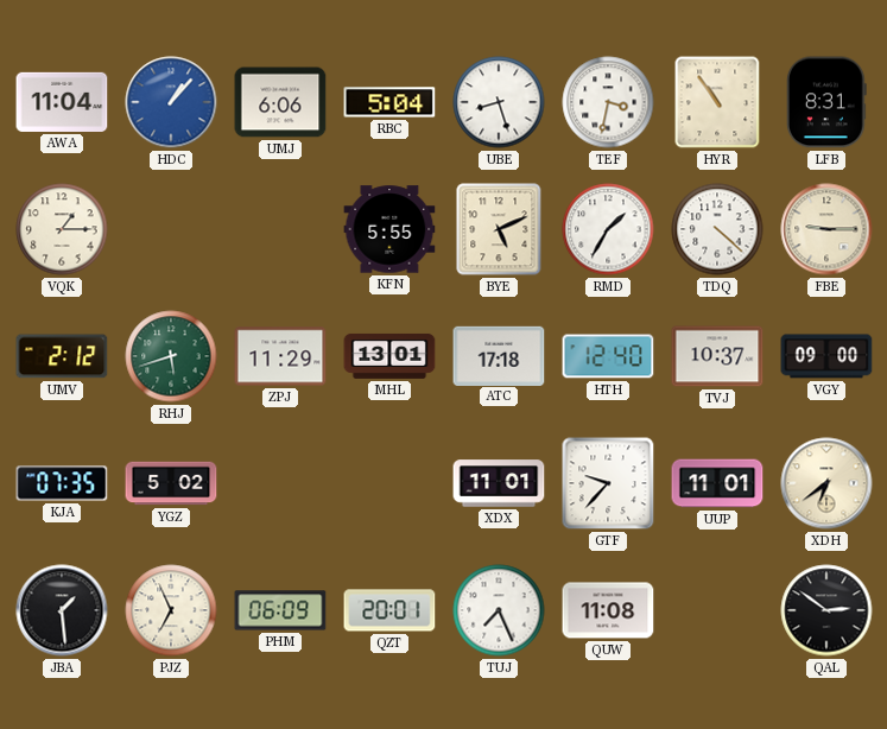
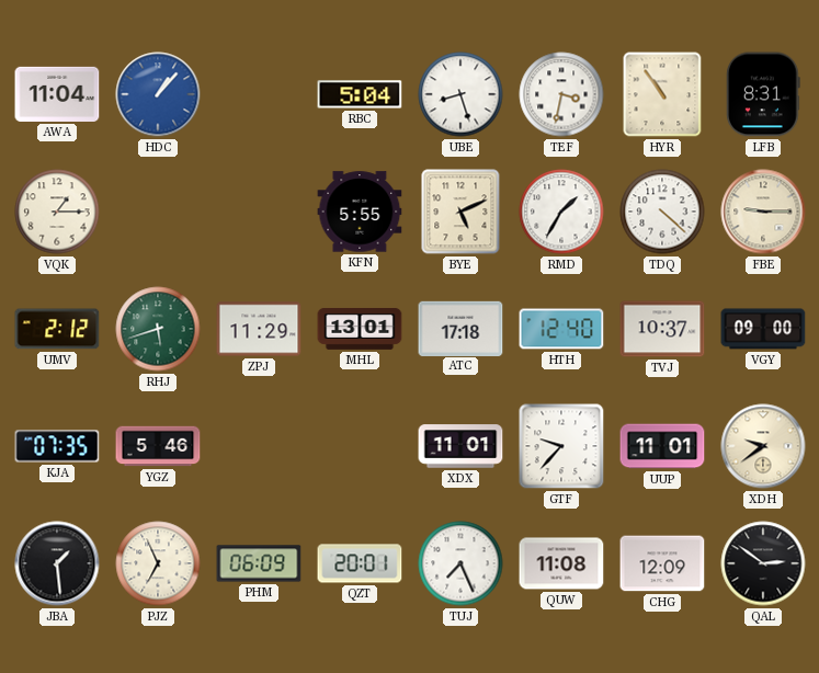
UMJ: 6:06 -> none (280, 102)
YGZ: 5:02 -> 5:46 (158, 446)
XDH: 6:39 -> 9:39 (763, 446)
CHG: none -> 12:09 (662, 563)
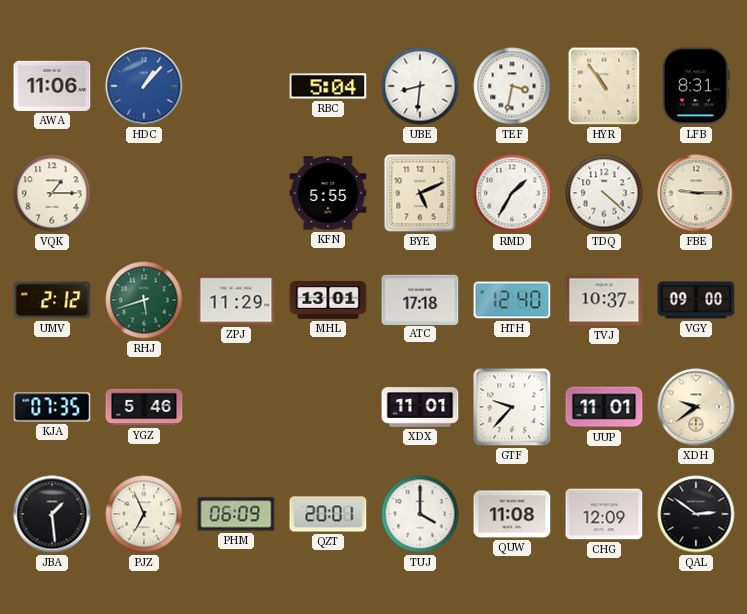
AWA: 11:04 -> 11:06 (52, 86)
UBE: 8:27 -> 8:31 (420, 86)
TUJ: 7:26 -> 4:00 (420, 514)
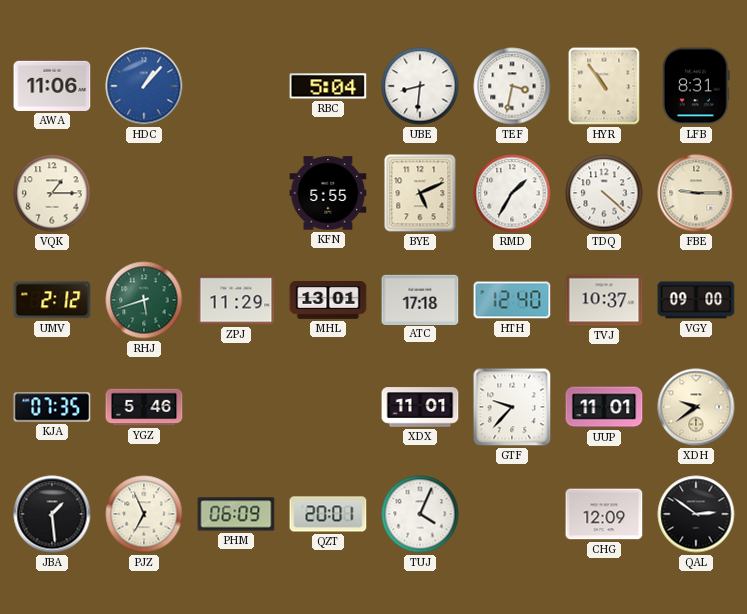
TUJ: 4:00 -> 4:04 (420, 514)
QUW: 11:08 -> none (512, 514)
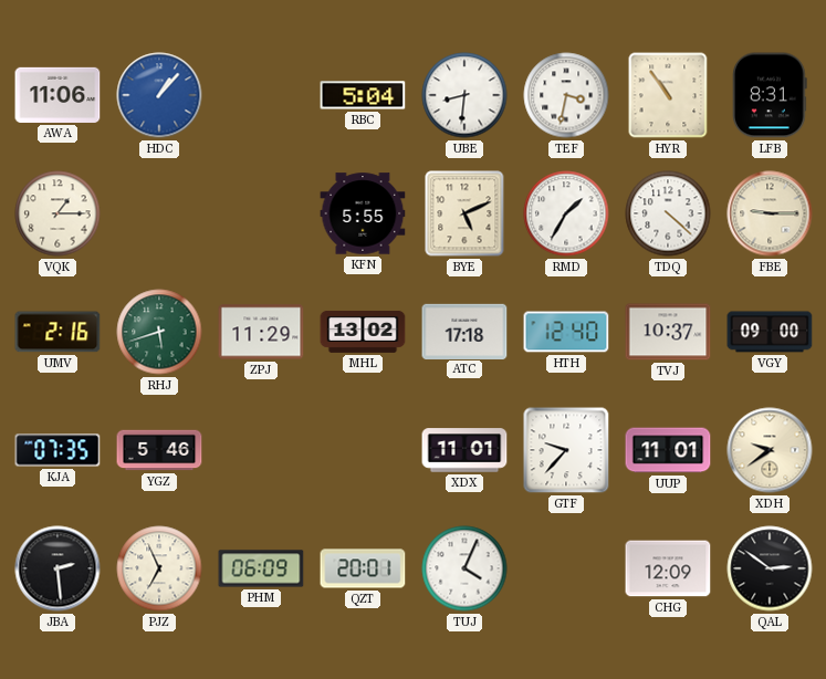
UMV: 2:12 -> 2:16 (57, 332)
MHL: 13:01 -> 13:02 (363, 332)
JBA: 1:29 -> 2:29 (57, 568)
